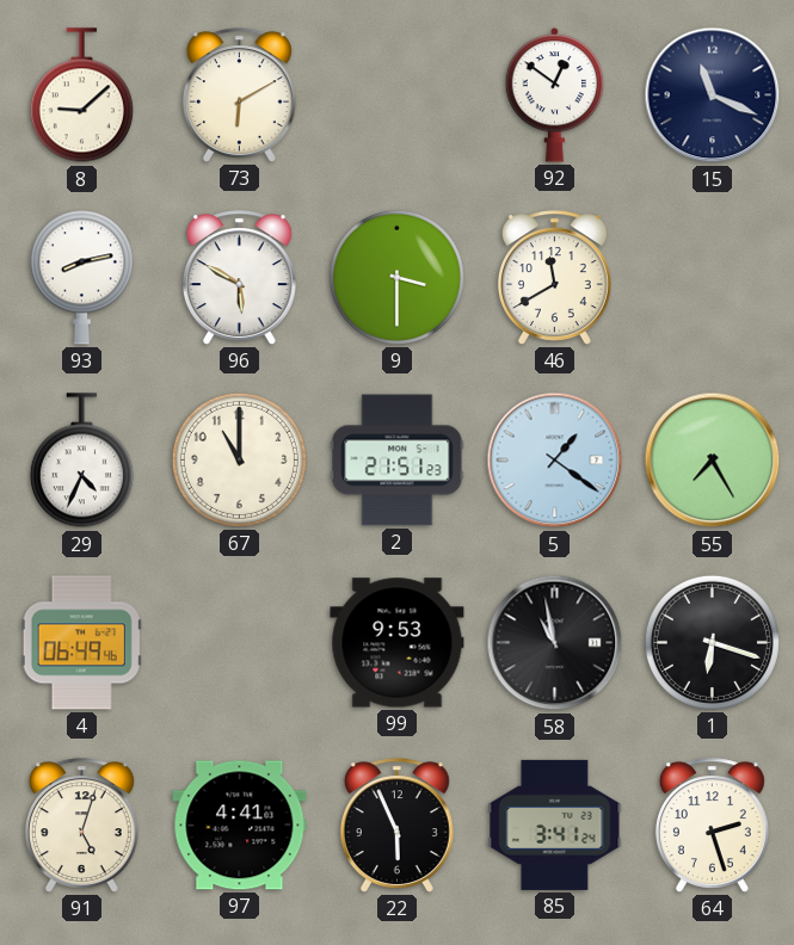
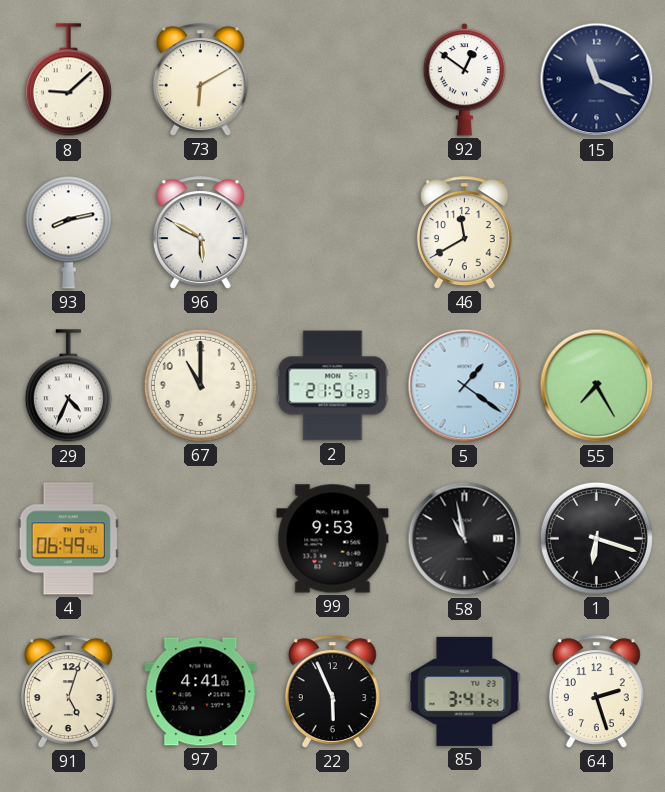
9: 3:30 -> none (396, 277)
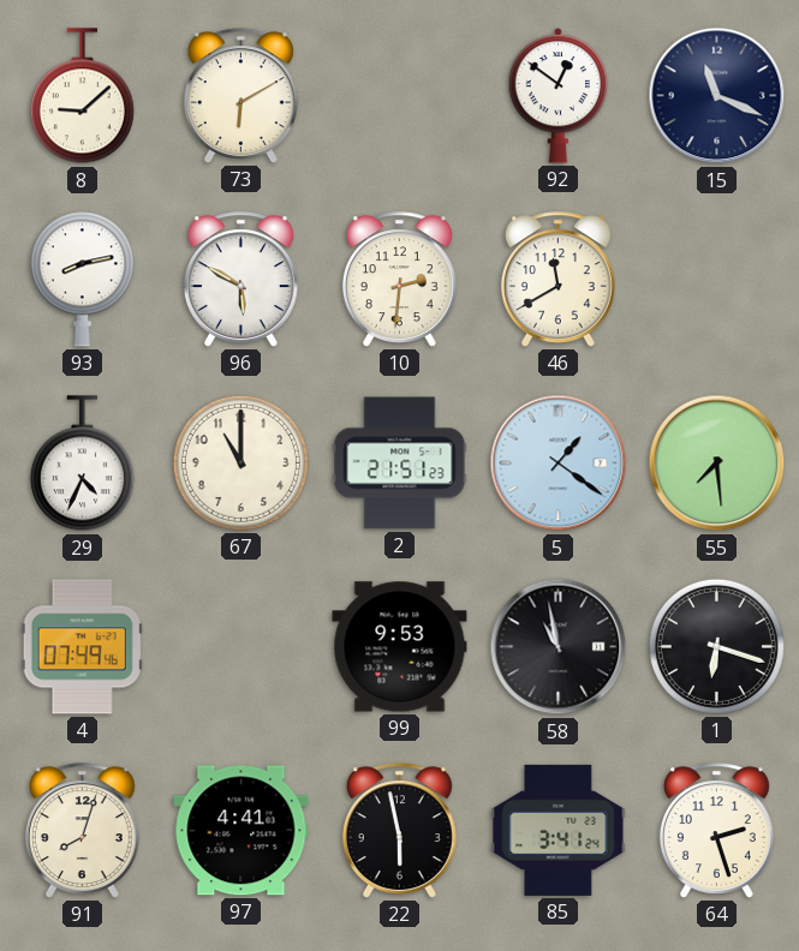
10: none -> 2:31 (399, 280)
55: 7:25 -> 7:29 (717, 463)
4: 06:49 -> 07:49 (82, 647)
91: 5:03 -> 8:03 (82, 831)
22: 5:56 -> 5:58 (399, 831)
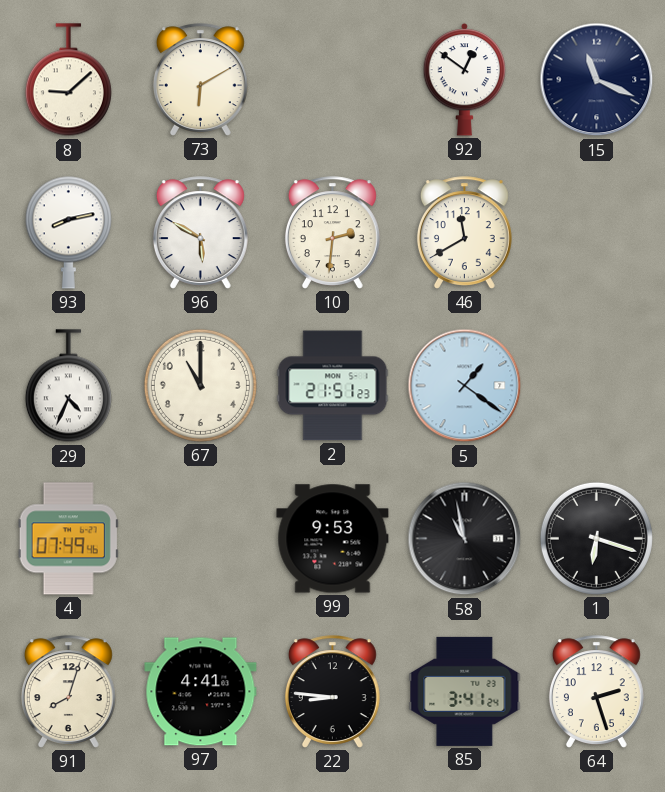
55: 7:29 -> none (717, 463)
22: 5:58 -> 8:46 (332, 692)
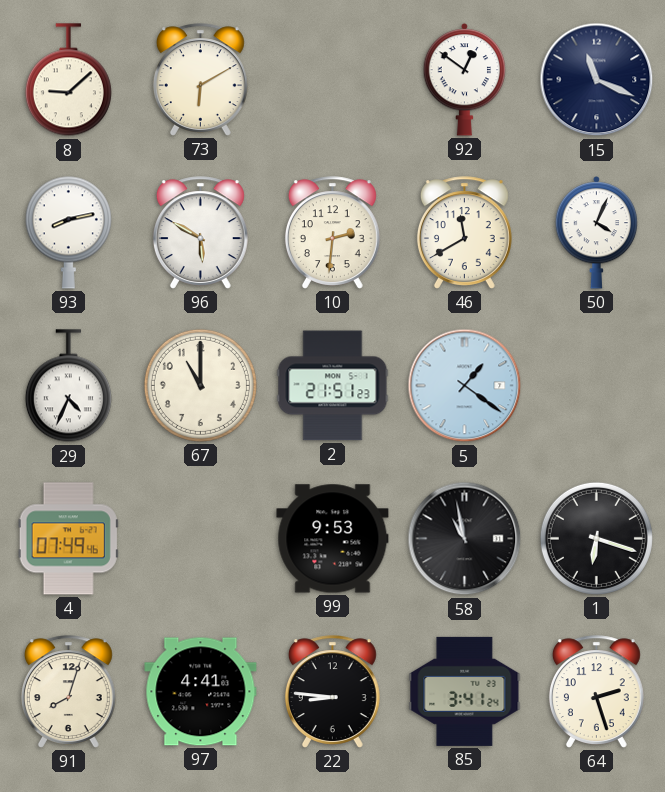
50: none -> 4:04 (597, 233)
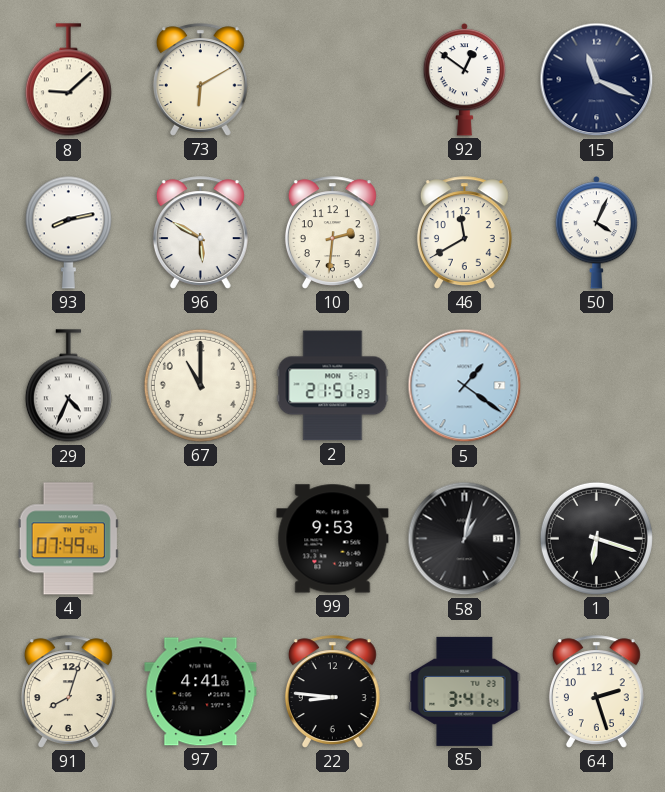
58: 10:58 -> 1:02 (465, 539)
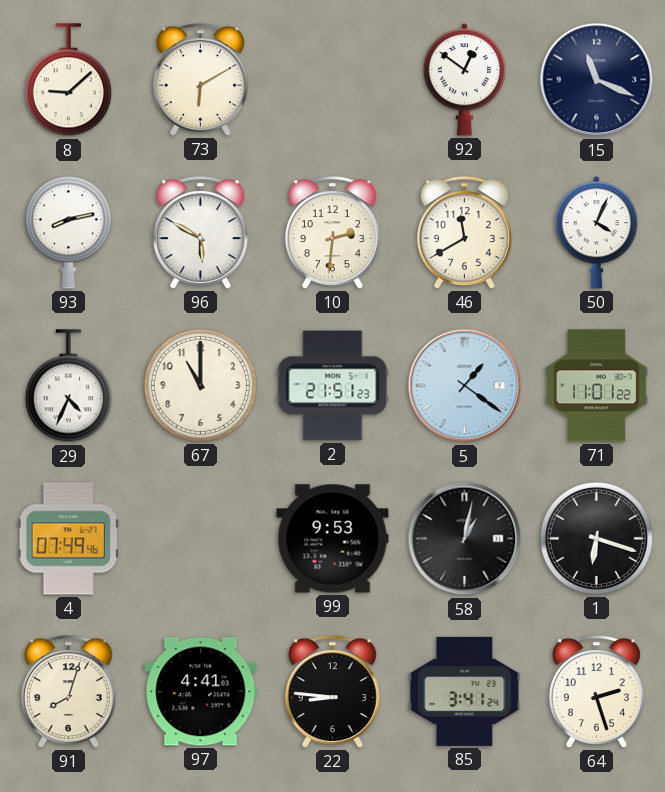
71: none -> 11:01 (596, 386)
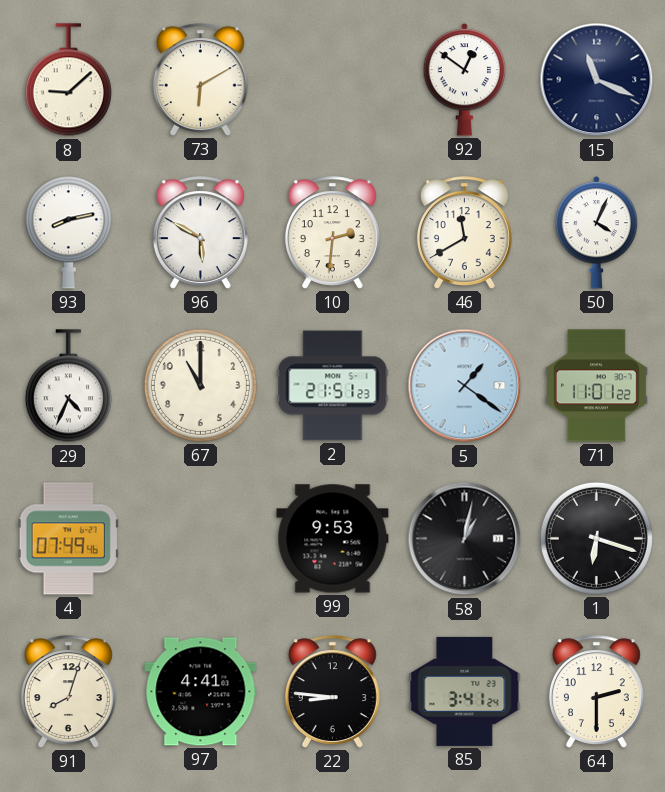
64: 2:27 -> 2:30 (596, 692)
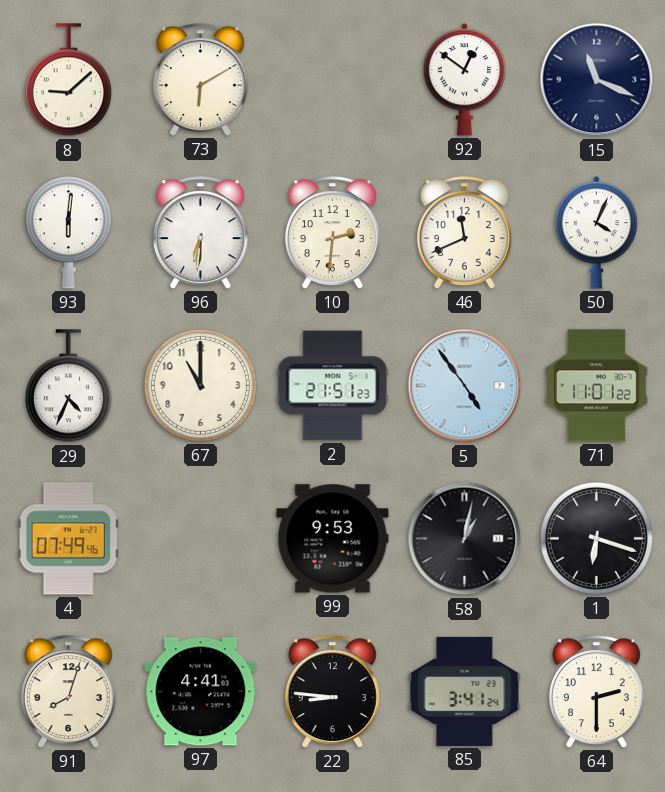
93: 8:13 -> 6:01 (68, 232)
96: 5:50 -> 6:31 (200, 233)
46: 11:40 -> 11:41 (464, 233)
5: 1:21 -> 4:54 (465, 386)
